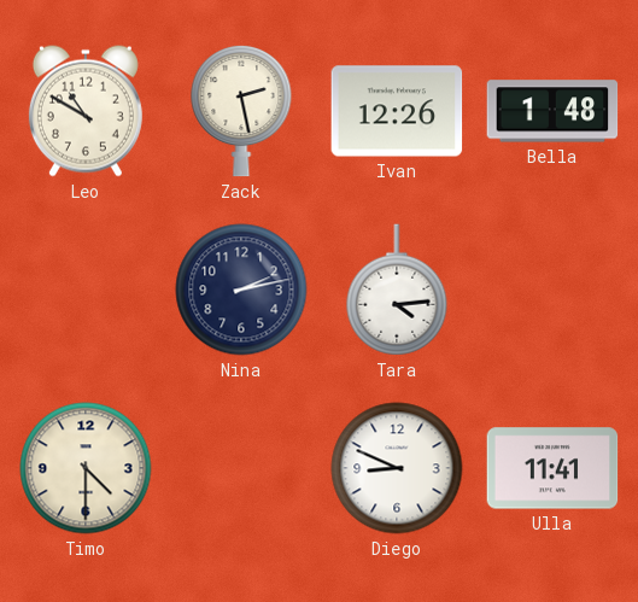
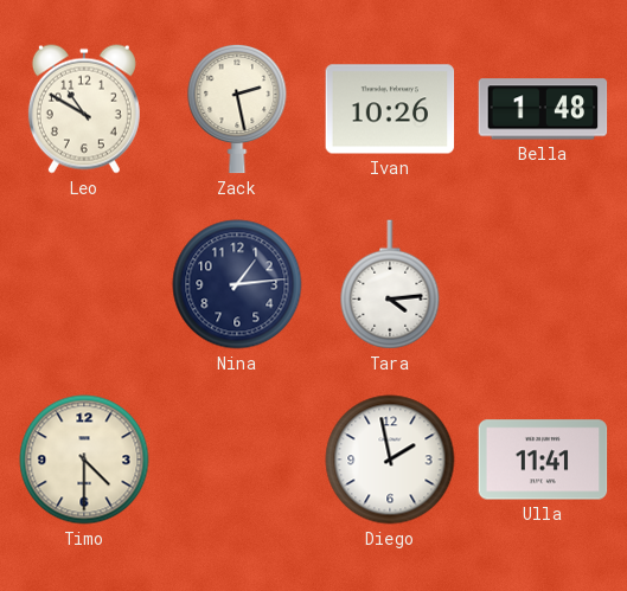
Ivan: 12:26 -> 10:26 (390, 109)
Nina: 2:13 -> 1:14 (237, 284)
Diego: 8:49 -> 1:58 (390, 460)
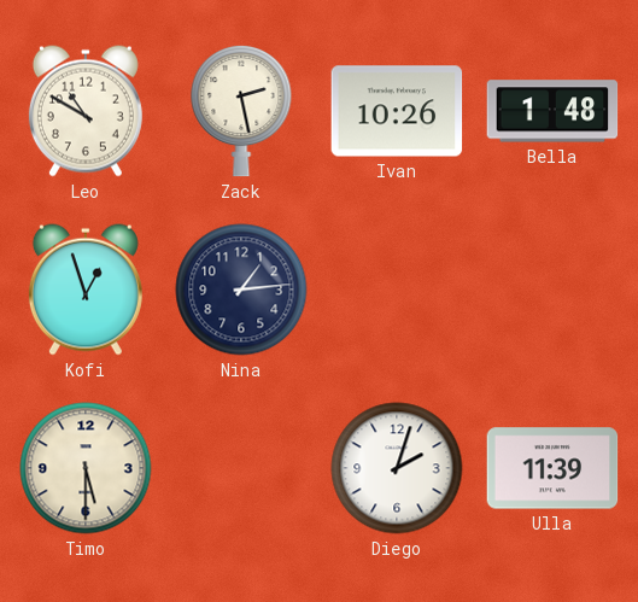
Kofi: none -> 12:57 (86, 290)
Tara: 4:14 -> none (390, 284)
Timo: 4:30 -> 5:30 (86, 468)
Diego: 1:58 -> 2:03 (397, 468)
Ulla: 11:41 -> 11:39 (552, 468)
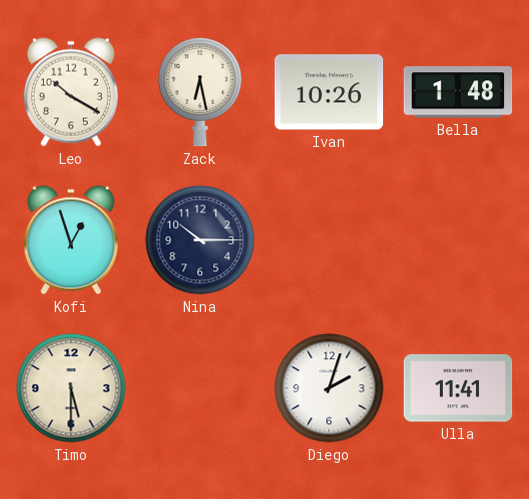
Leo: 10:50 -> 10:20 (71, 92)
Zack: 2:28 -> 6:28 (200, 92)
Nina: 1:14 -> 10:15 (200, 240)
Ulla: 11:39 -> 11:41 (458, 388)
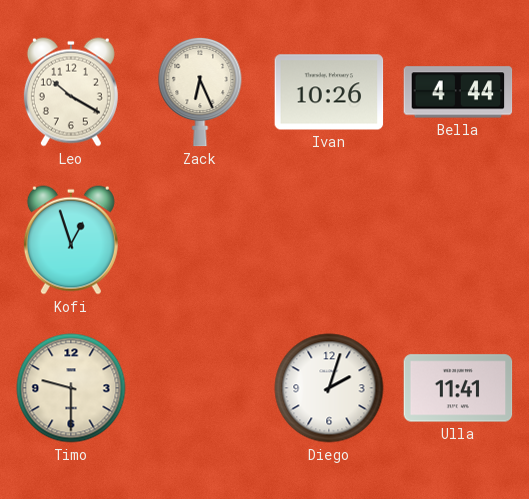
Zack: 6:28 -> 6:26 (200, 92)
Bella: 1:48 -> 4:44 (458, 92)
Nina: 10:15 -> none (200, 240)
Timo: 5:30 -> 9:30 (71, 388)
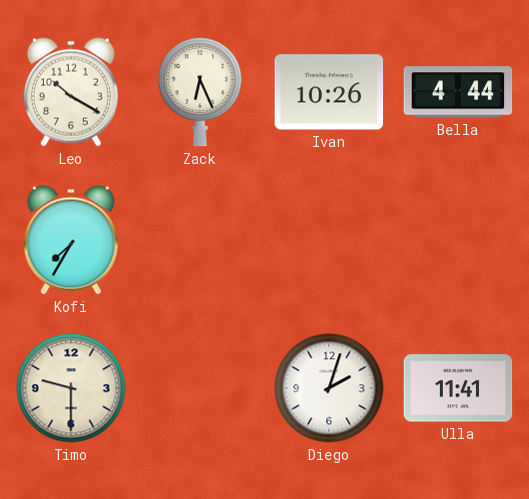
Kofi: 12:57 -> 7:35 (71, 240)
